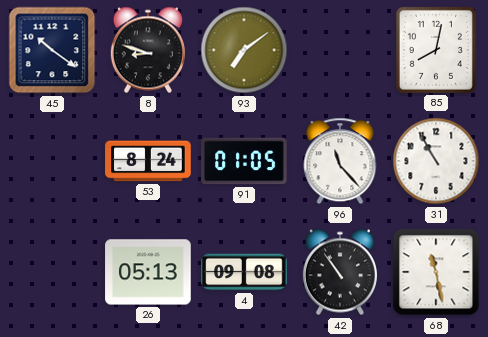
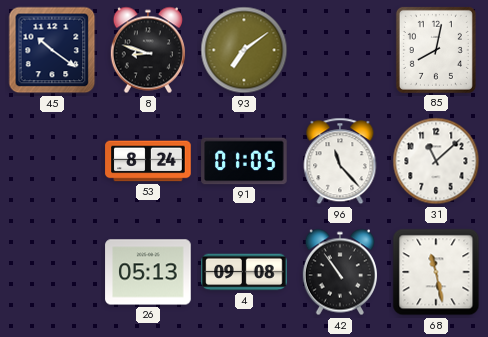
31: 10:55 -> 11:08 (436, 161)
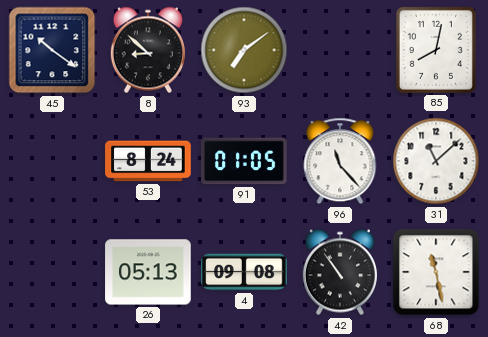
8: 8:48 -> 8:52 (148, 50)
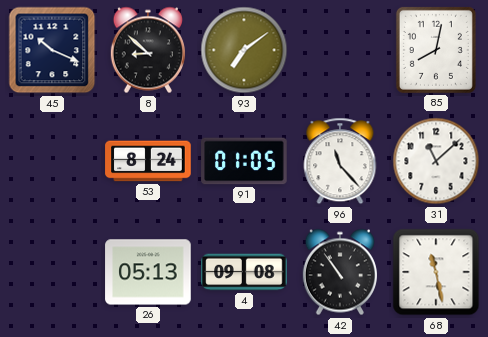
45: 10:21 -> 10:19 (52, 50)
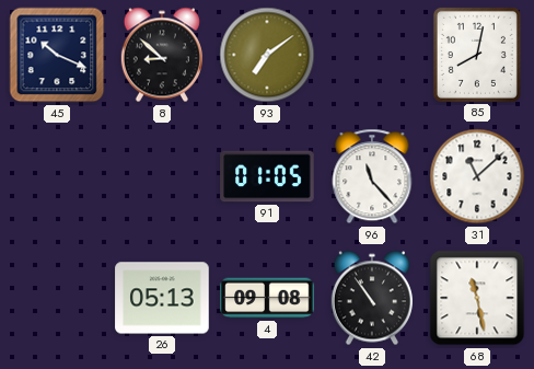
53: 8:24 -> none (148, 161)
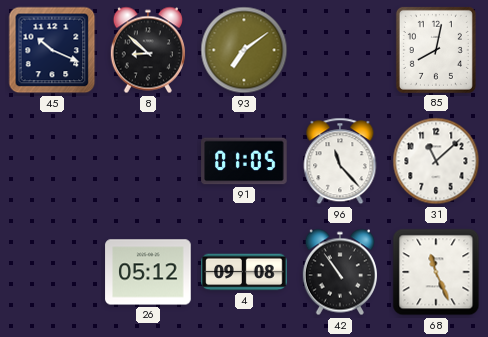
26: 05:13 -> 05:12 (148, 272)
68: 11:28 -> 11:26 (436, 272)
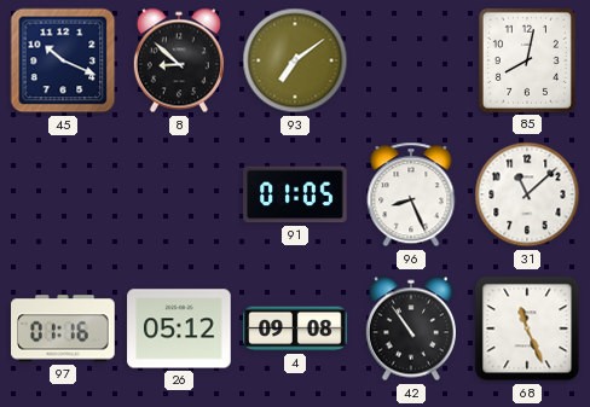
96: 11:23 -> 8:26 (411, 194)
97: none -> 01:16 (63, 328)
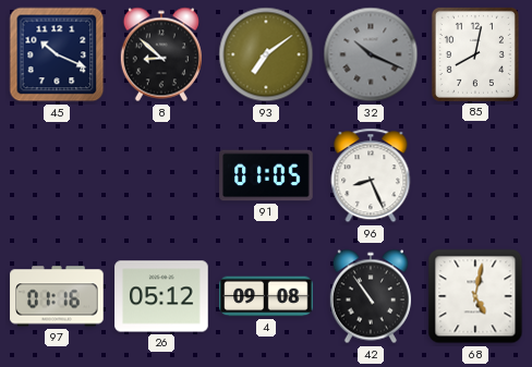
32: none -> 10:19 (371, 54)
31: 11:08 -> none (527, 194)
68: 11:26 -> 5:02 (475, 296)
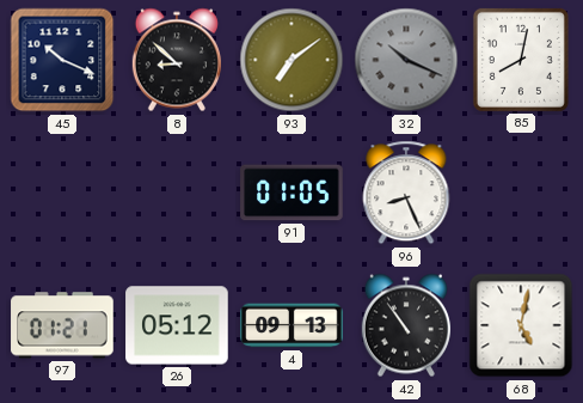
97: 01:16 -> 01:21 (62, 325)
4: 09:08 -> 09:13 (291, 325)
